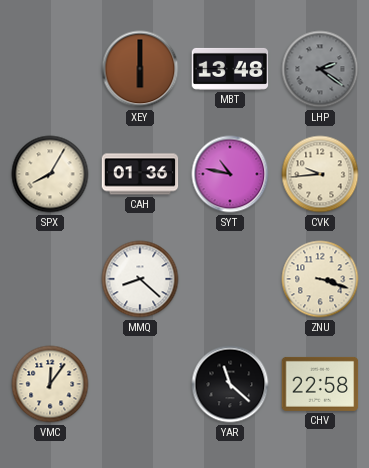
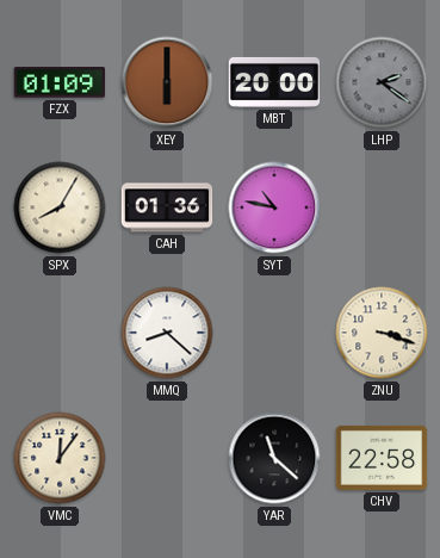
FZX: none -> 01:09 (60, 82)
MBT: 13:48 -> 20:00 (274, 82)
CVK: 9:44 -> none (320, 174)
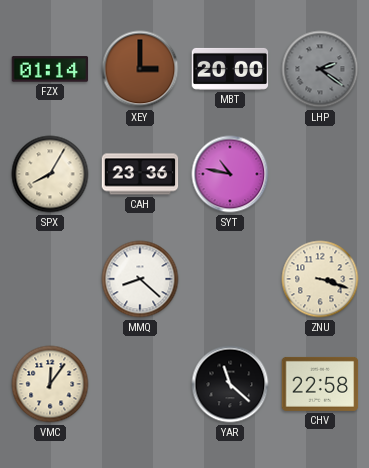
FZX: 01:09 -> 01:14 (50, 69)
XEY: 6:00 -> 3:00 (140, 69)
CAH: 01:36 -> 23:36 (140, 174)
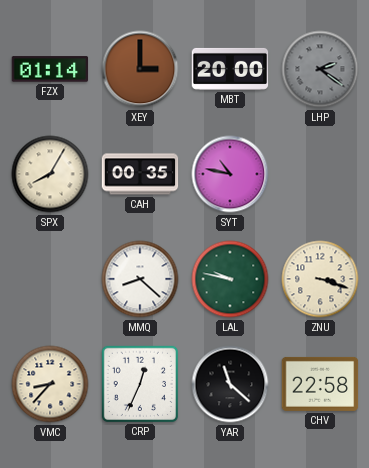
CAH: 23:36 -> 00:35 (140, 174)
LAL: none -> 9:47 (230, 279)
VMC: 12:06 -> 8:37 (50, 384)
CRP: none -> 12:34 (139, 383)
